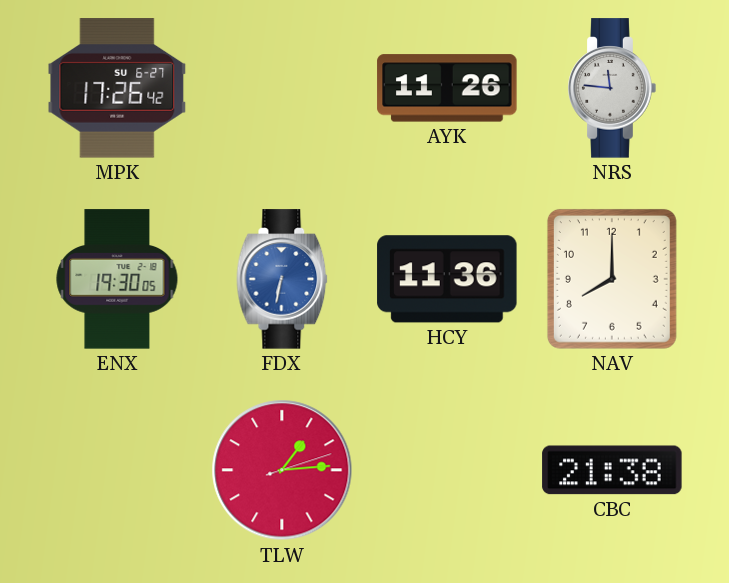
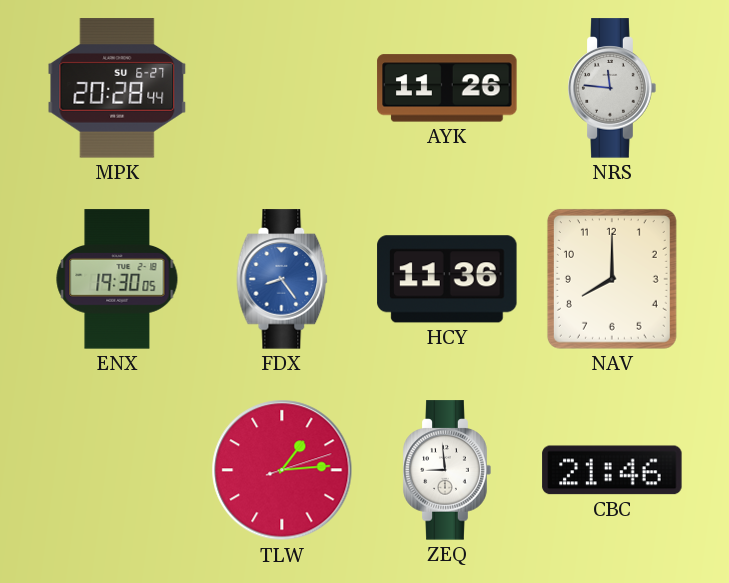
MPK: 17:26 -> 20:28 (117, 88)
FDX: 6:32 -> 8:24 (282, 279)
ZEQ: none -> 8:59 (447, 470)
CBC: 21:38 -> 21:46 (612, 470)
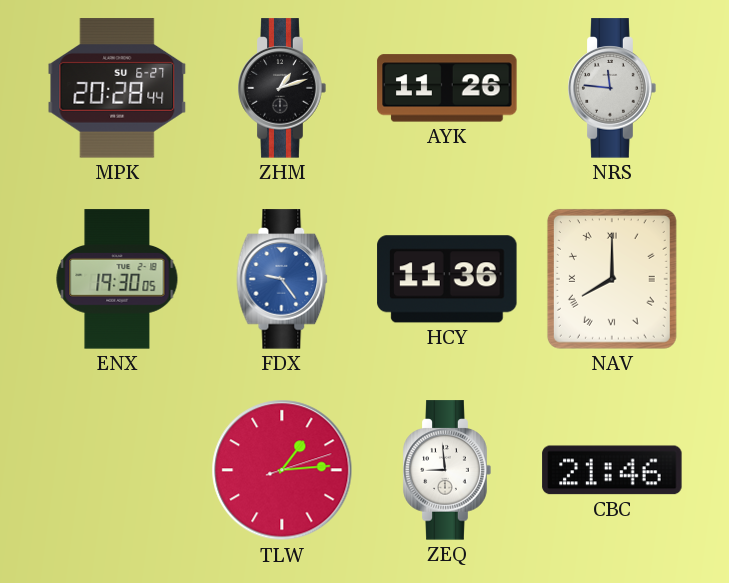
ZHM: none -> 1:12 (282, 88)
FDX: 8:24 -> 9:24 (282, 279)
NAV numerals: Arabic -> Roman (612, 279)
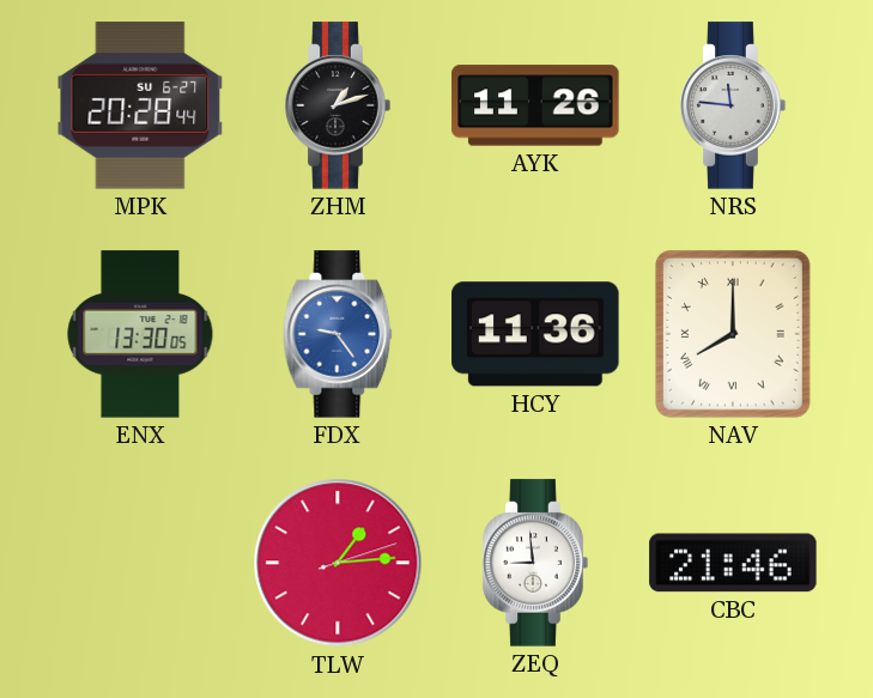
ENX: 19:30 -> 13:30 (140, 334)
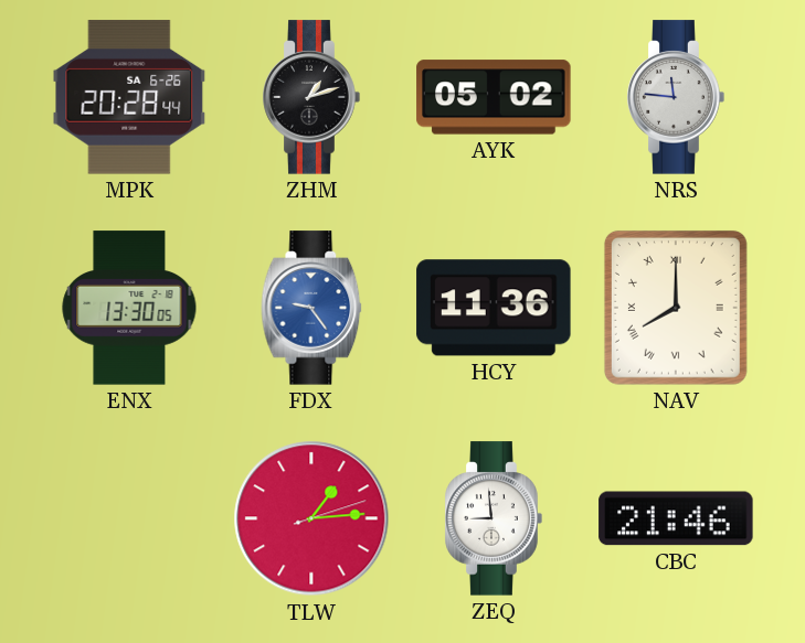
MPK date: SU 6-27 -> SA 6-26 (129, 97)
AYK: 11:26 -> 05:02 (494, 97)
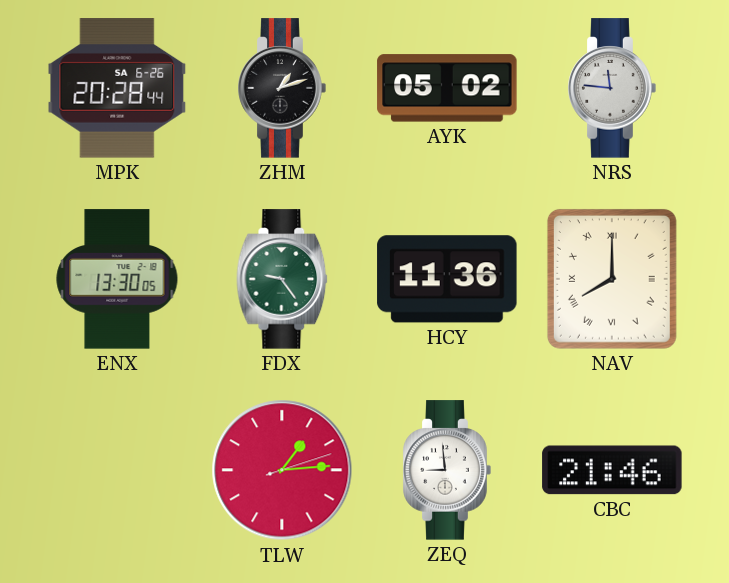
FDX dial: blue -> green (282, 279)
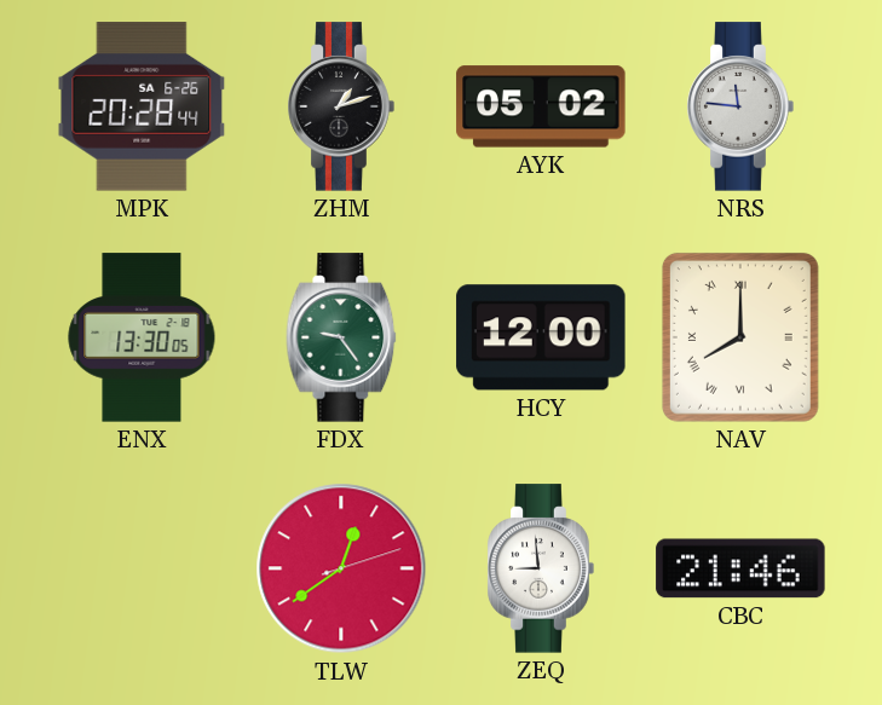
HCY: 11:36 -> 12:00 (541, 337)
TLW: 1:14 -> 12:39 (341, 568)
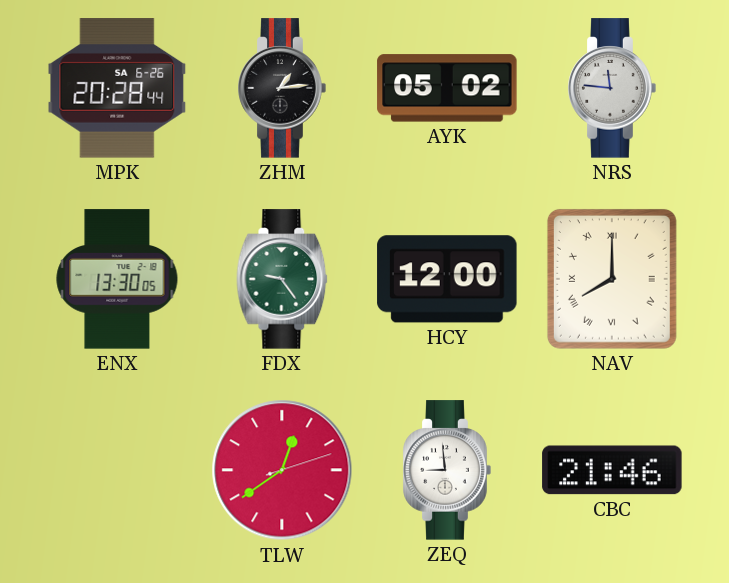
ZHM: 1:12 -> 1:14 (282, 88)
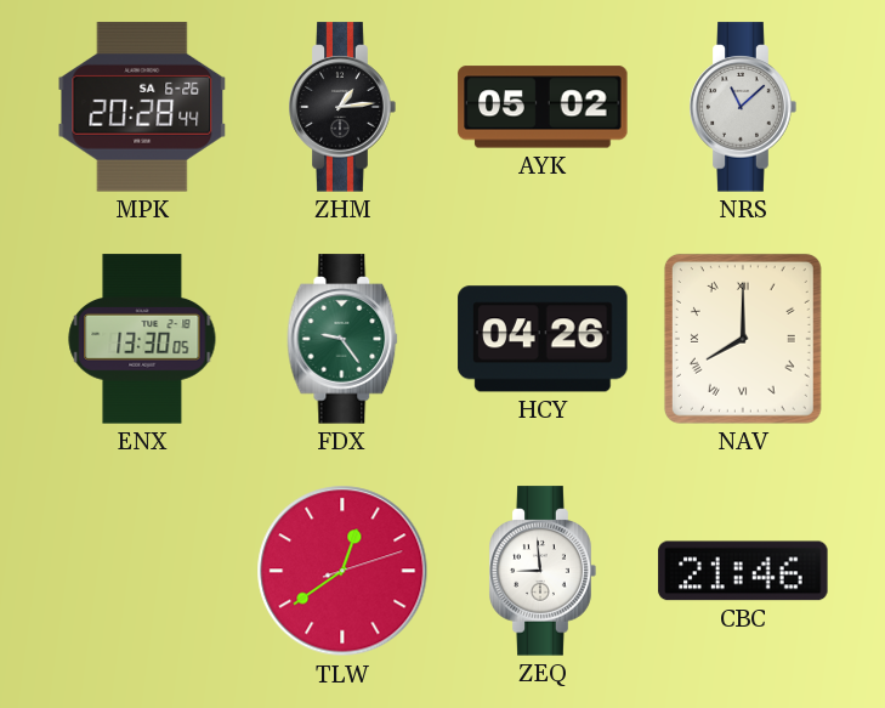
NRS: 11:46 -> 11:08 (743, 107)
HCY: 12:00 -> 04:26 (543, 339)
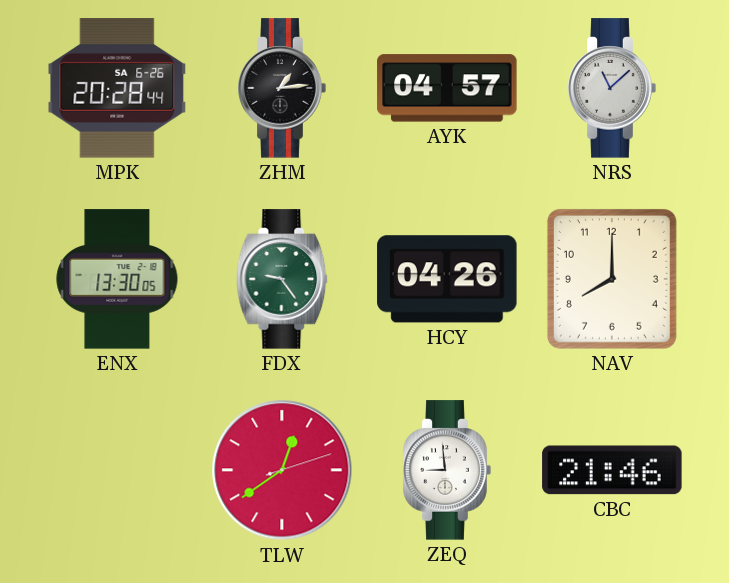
AYK: 05:02 -> 04:57 (447, 88)
NAV numerals: Roman -> Arabic (612, 279)
